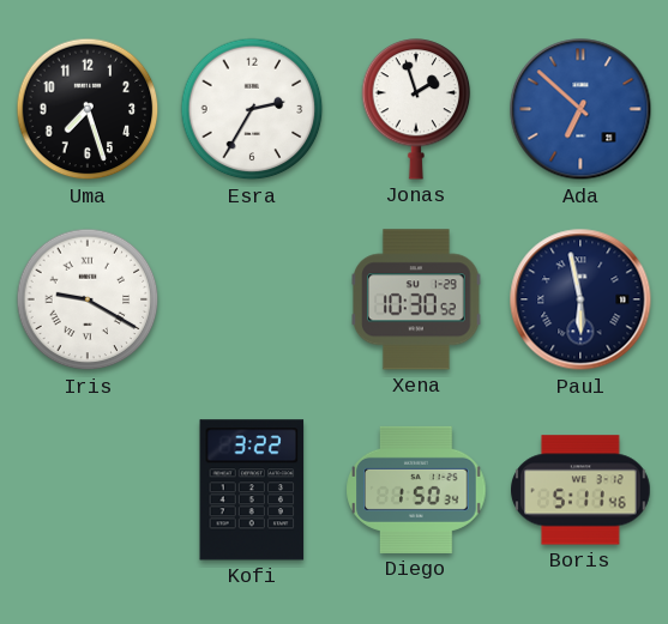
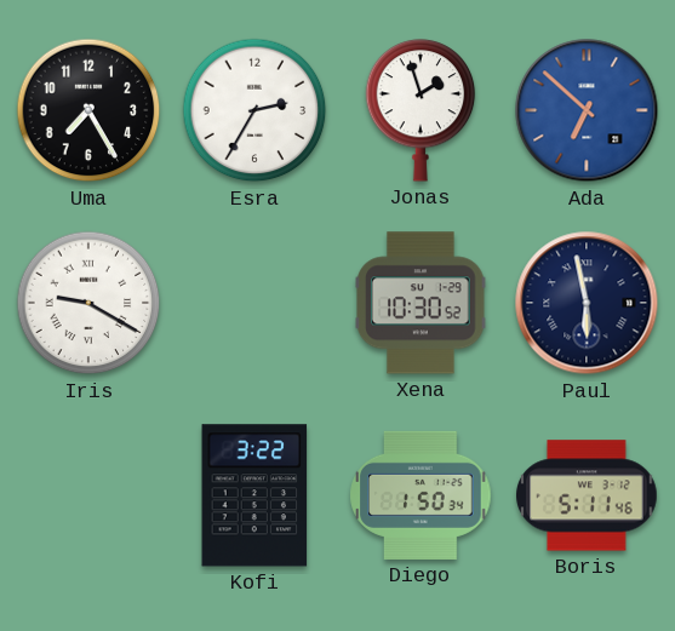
Uma: 7:27 -> 7:25 (88, 110)
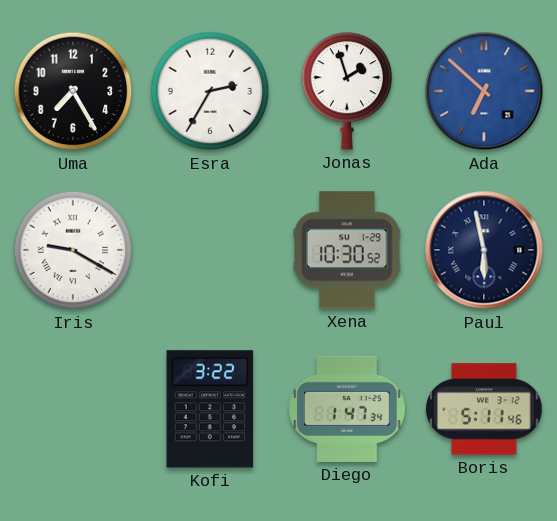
Diego: 1:50 -> 1:47 (347, 409)
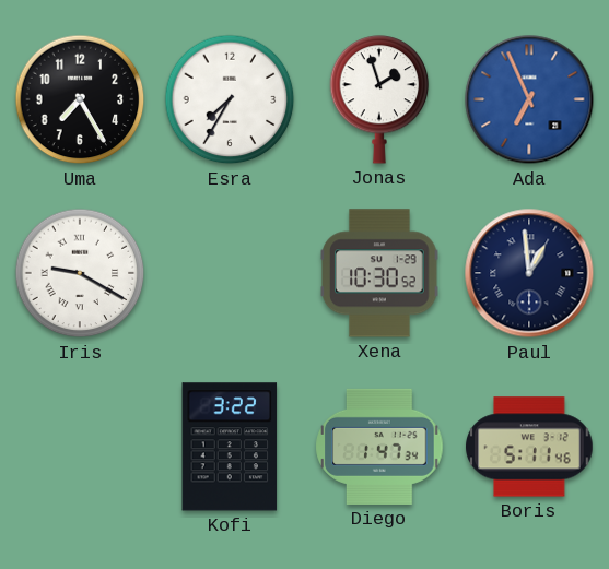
Esra: 2:35 -> 7:35 (230, 99)
Ada: 6:52 -> 6:56 (529, 99)
Paul: 5:58 -> 12:59 (529, 273)
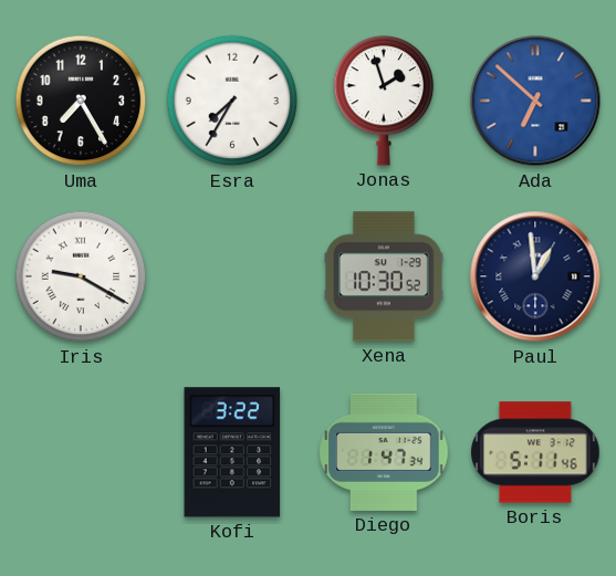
Ada: 6:56 -> 6:52 (535, 101)
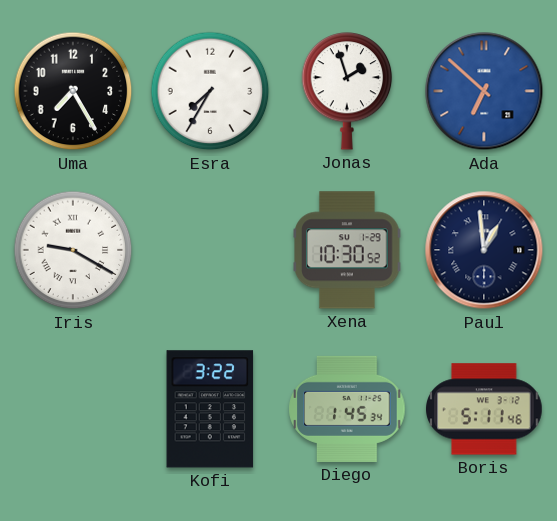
Diego: 1:47 -> 1:45 (347, 409)
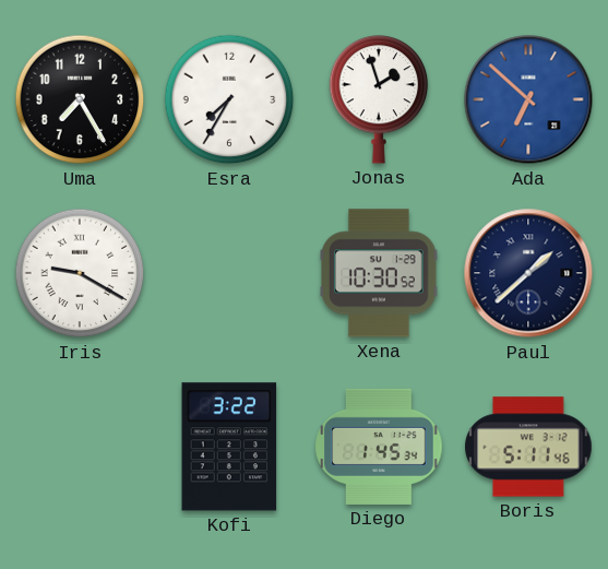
Paul: 12:59 -> 1:38 (528, 273)
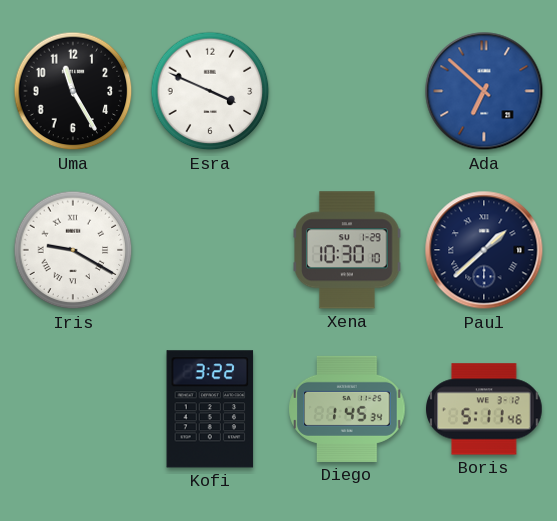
Uma: 7:25 -> 11:25 (73, 91)
Esra: 7:35 -> 3:49 (210, 91)
Jonas: 1:57 -> none (379, 100)
Xena: 10:30:52 -> 10:30:10 (347, 250)
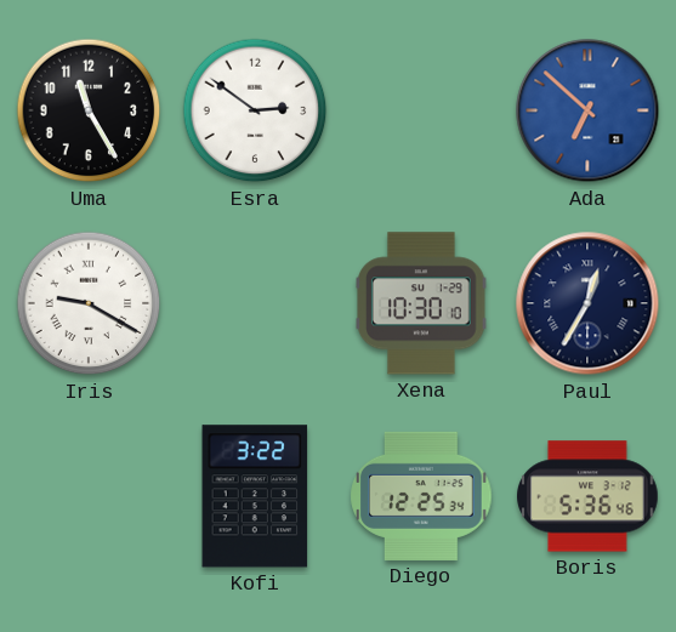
Esra: 3:49 -> 2:51 (255, 110)
Paul: 1:38 -> 12:35 (587, 303)
Diego: 1:45 -> 12:25 (421, 496)
Boris: 5:11 -> 5:36 (587, 496)
